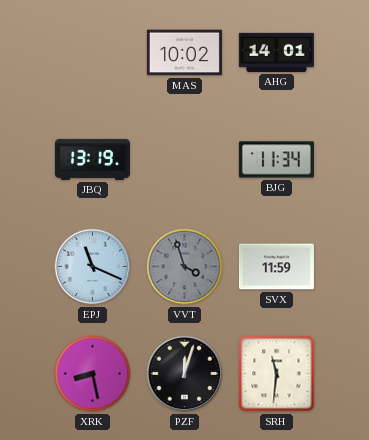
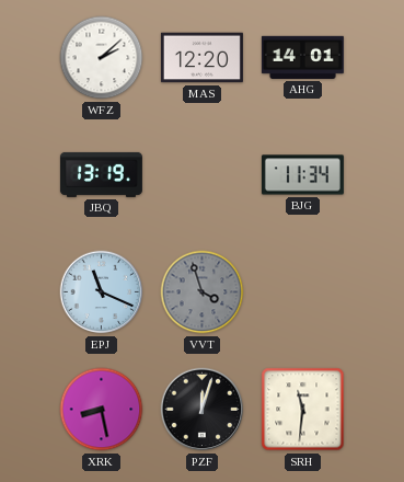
WFZ: none -> 2:08 (102, 58)
MAS: 10:02 -> 12:20 (201, 58)
SVX: 11:59 -> none (276, 267)
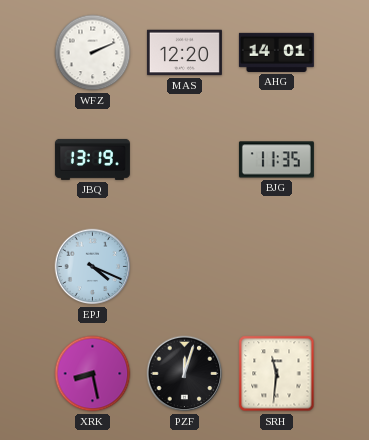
WFZ: 2:08 -> 2:11 (93, 53)
BJG: 11:34 -> 11:35 (276, 160)
EPJ: 11:19 -> 4:19 (93, 267)
VVT: 3:57 -> none (203, 292)
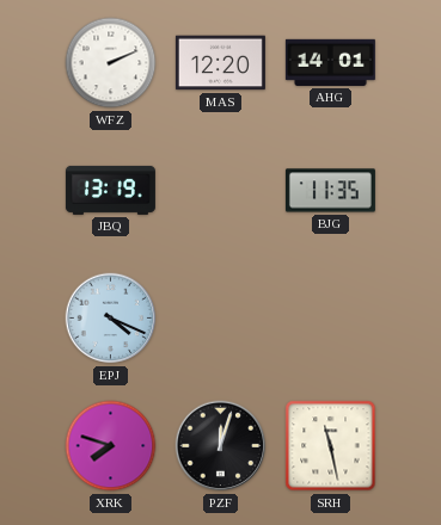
XRK: 8:28 -> 7:48 (111, 446)
SRH: 11:31 -> 11:28 (331, 446)
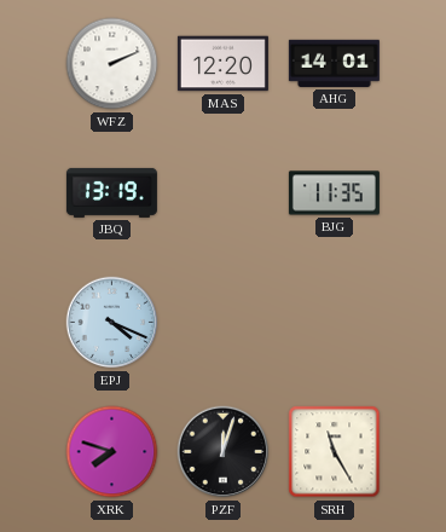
SRH: 11:28 -> 11:25 (335, 452)
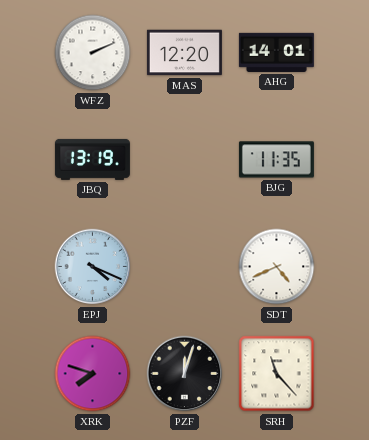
SDT: none -> 4:41 (277, 267)
SRH: 11:25 -> 11:23 (277, 374)
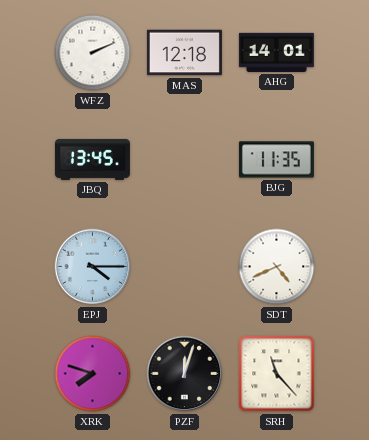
MAS: 12:20 -> 12:18 (184, 53)
JBQ: 13:19 -> 13:45 (92, 159)
EPJ: 4:19 -> 4:15 (93, 267)
